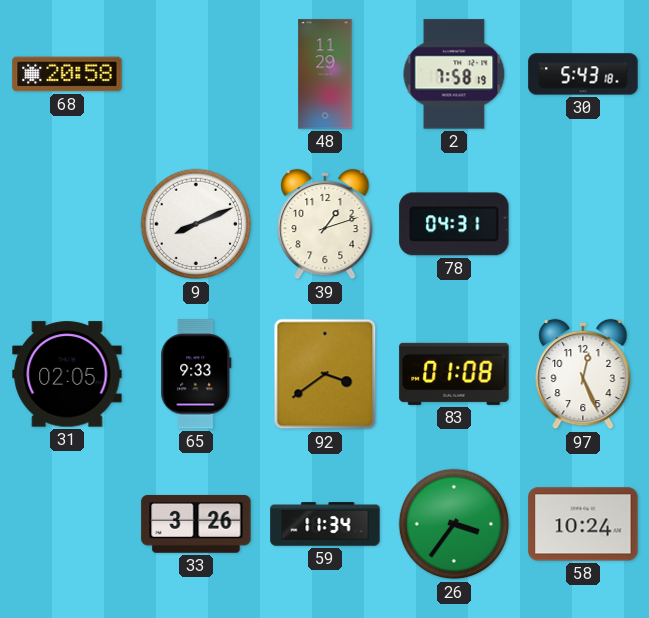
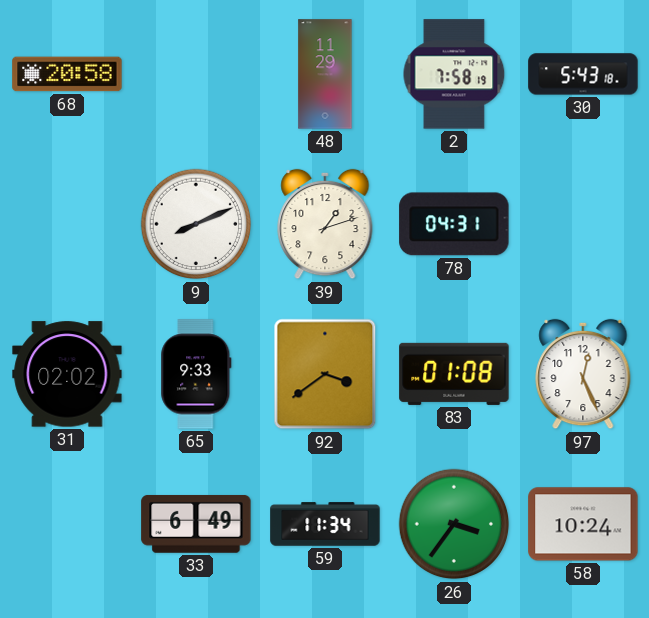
31: 02:05 -> 02:02 (67, 374)
33: 3:26 -> 6:49 (196, 524)
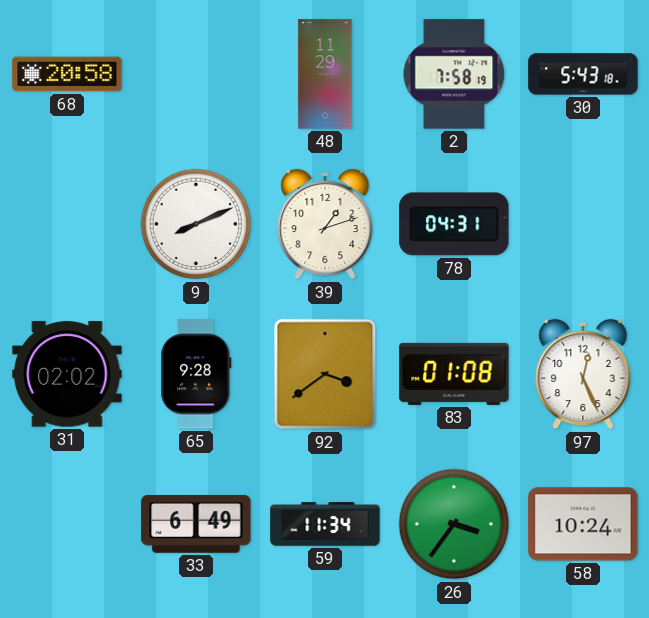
65: 9:33 -> 9:28 (196, 374)
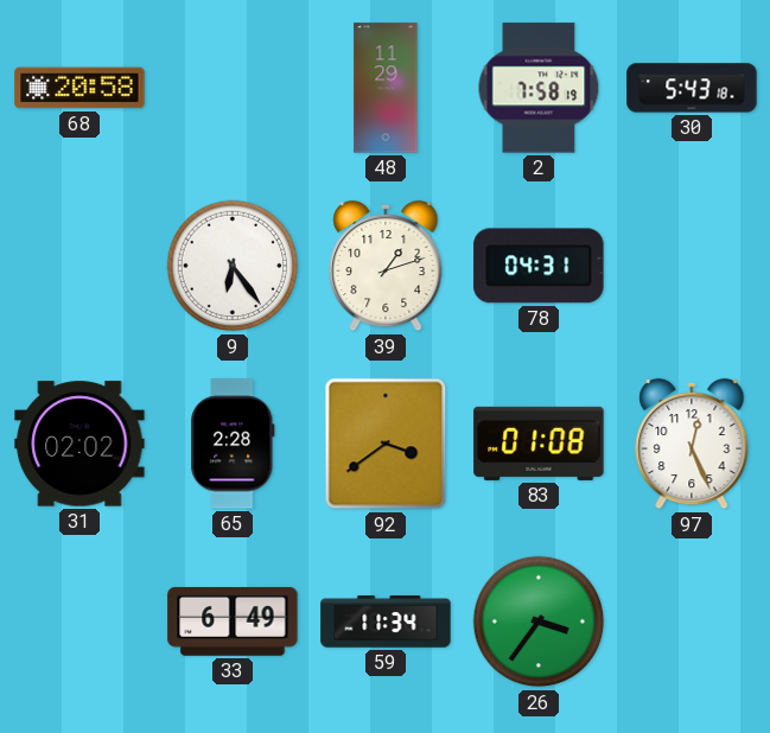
9: 8:11 -> 6:24 (233, 266)
65: 9:28 -> 2:28 (233, 444)
58: 10:24 -> none (583, 524)
